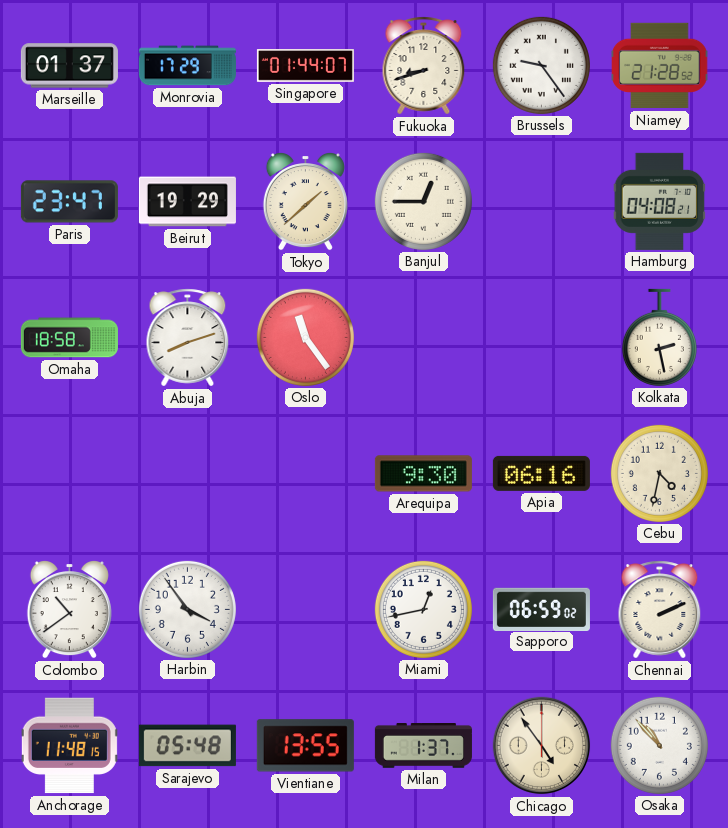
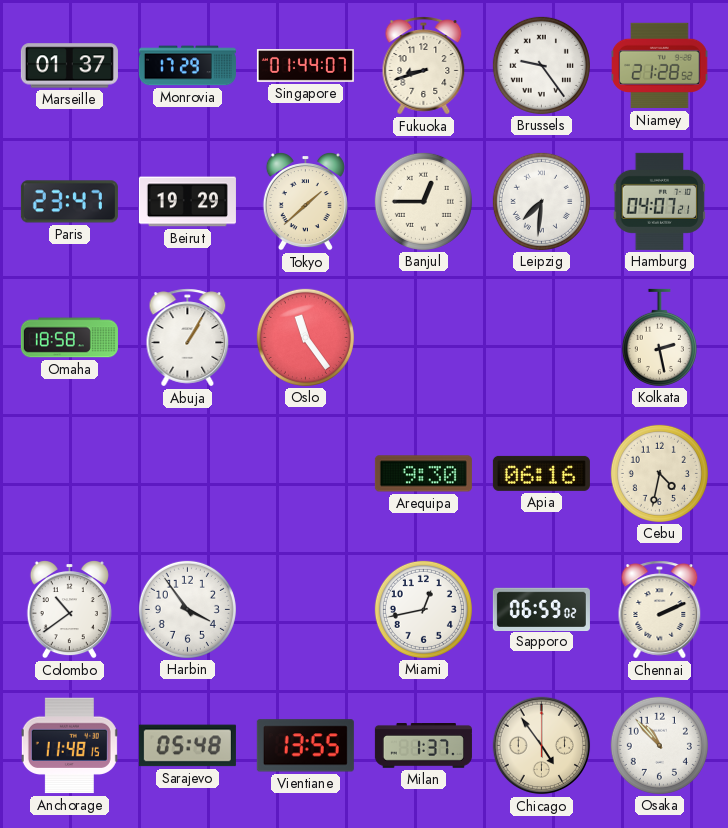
Leipzig: none -> 7:31 (541, 201)
Hamburg: 04:08 -> 04:07 (660, 201)
Abuja: 8:12 -> 1:05 (188, 338)
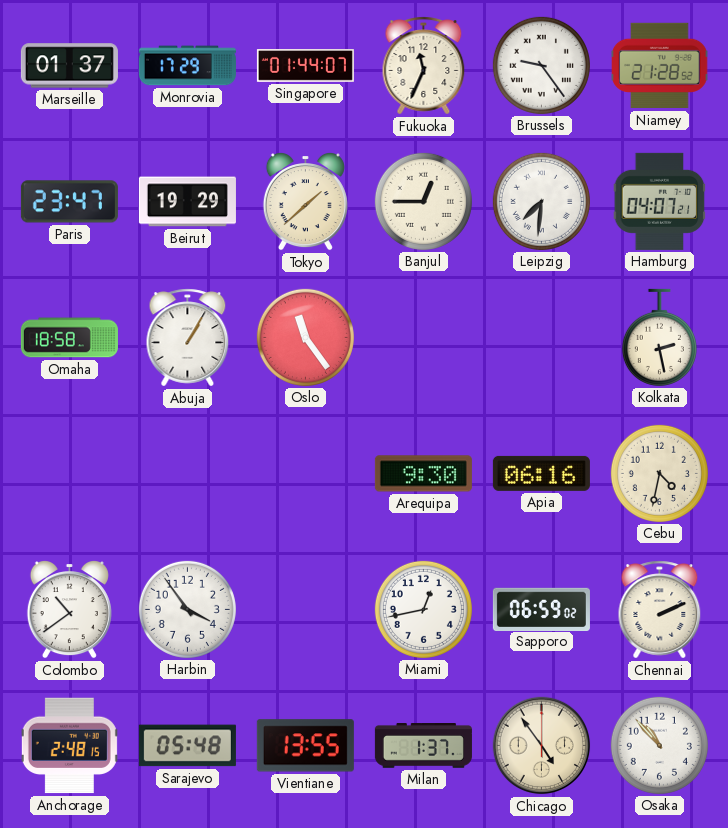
Fukuoka: 8:42 -> 11:34 (424, 66)
Anchorage: 11:48 -> 2:48 (69, 746)
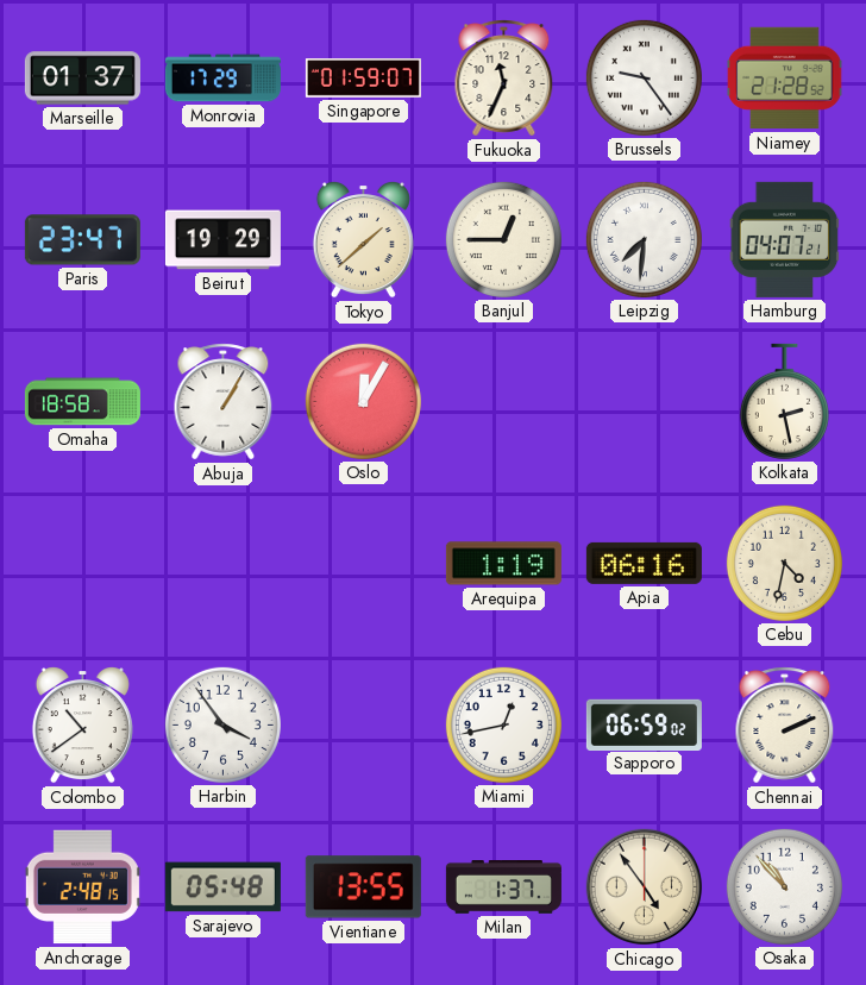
Singapore: 01:44 -> 01:59 (363, 79)
Oslo: 11:24 -> 12:05 (363, 401)
Arequipa: 9:30 -> 1:19 (503, 564)
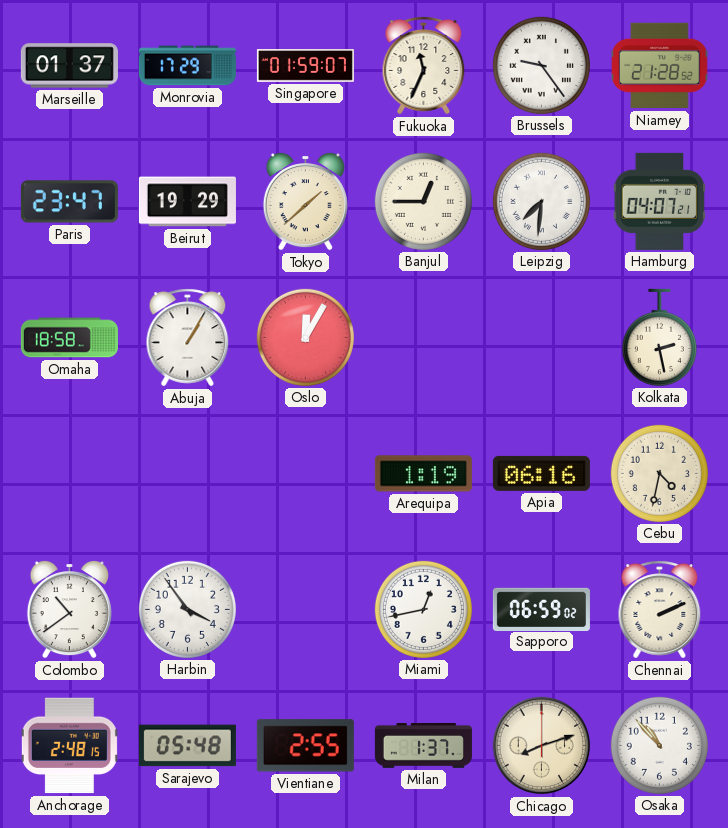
Vientiane: 13:55 -> 2:55 (305, 746)
Chicago: 4:54 -> 8:12 (542, 746)
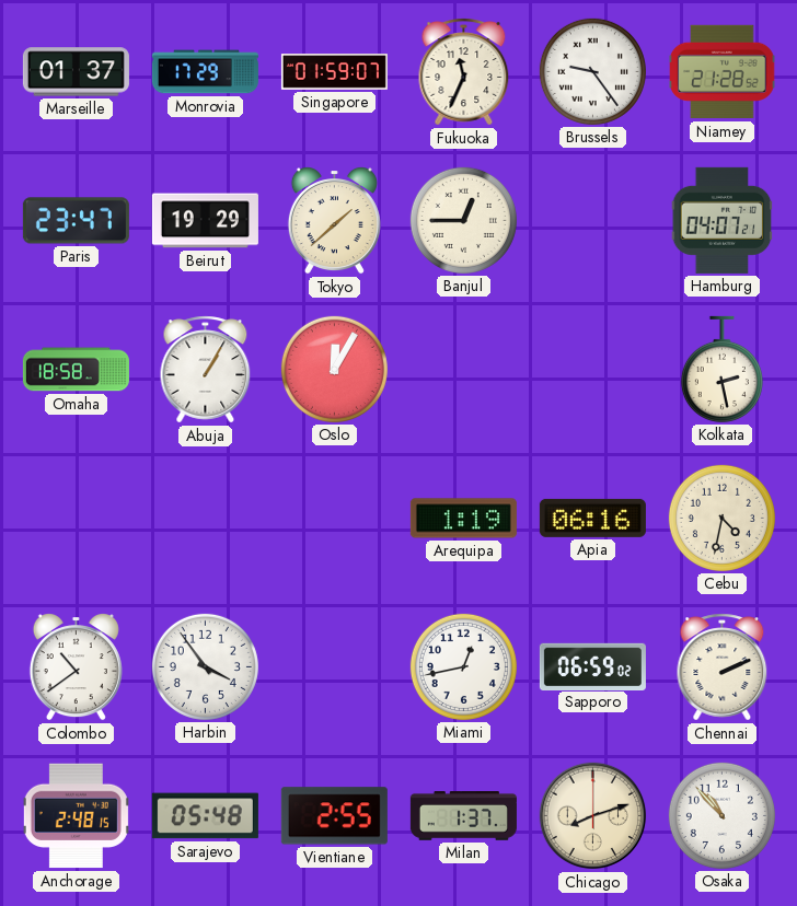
Leipzig: 7:31 -> none (541, 201)
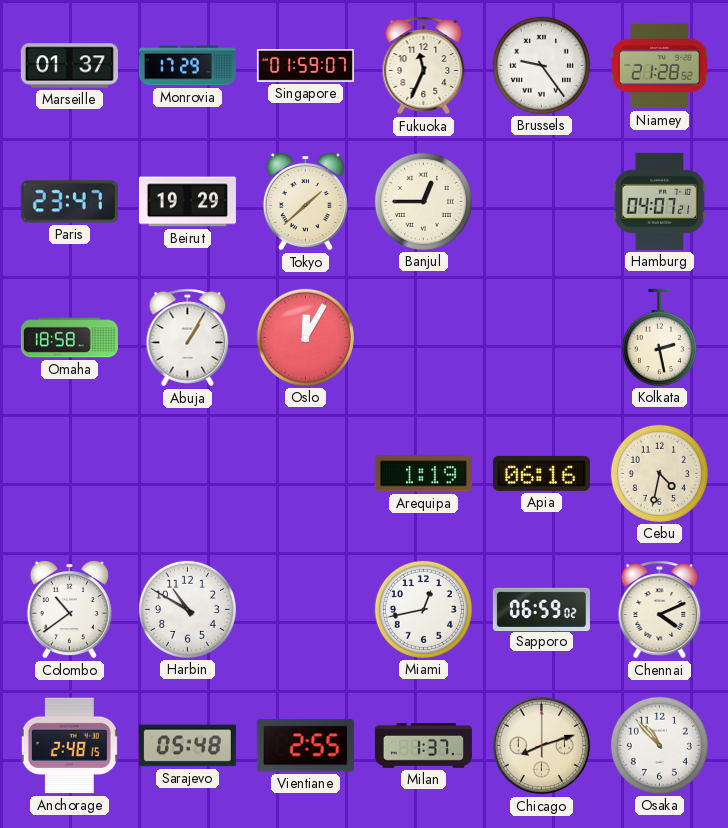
Harbin: 3:54 -> 10:50 (187, 609)
Chennai: 2:11 -> 4:11 (660, 610)
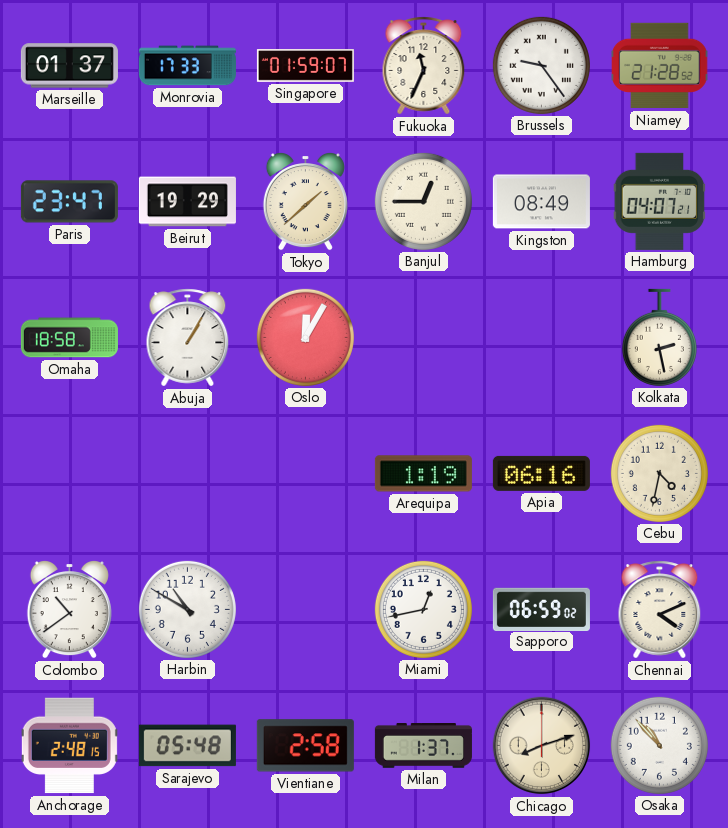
Monrovia: 17:29 -> 17:33 (187, 66)
Kingston: none -> 08:49 (541, 202)
Vientiane: 2:55 -> 2:58 (305, 746)
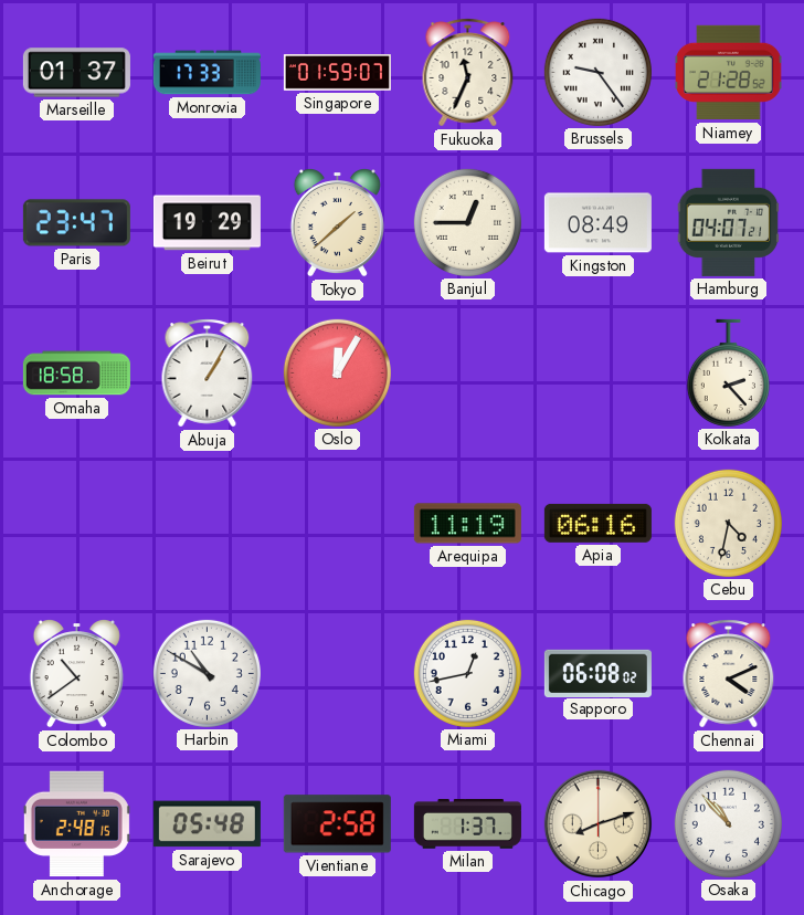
Kolkata: 2:28 -> 2:23 (728, 372)
Arequipa: 1:19 -> 11:19 (467, 524)
Sapporo: 06:59 -> 06:08 (597, 673)
